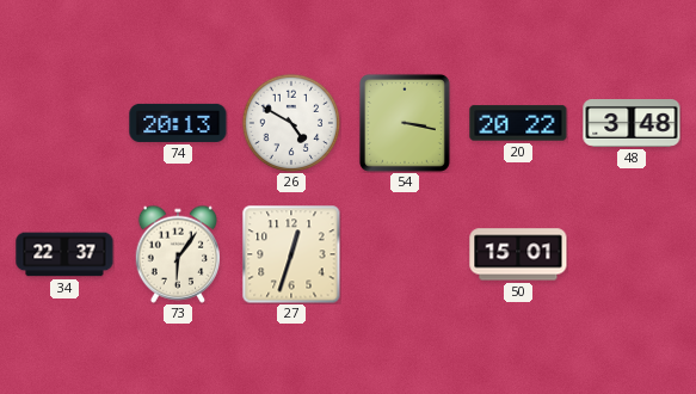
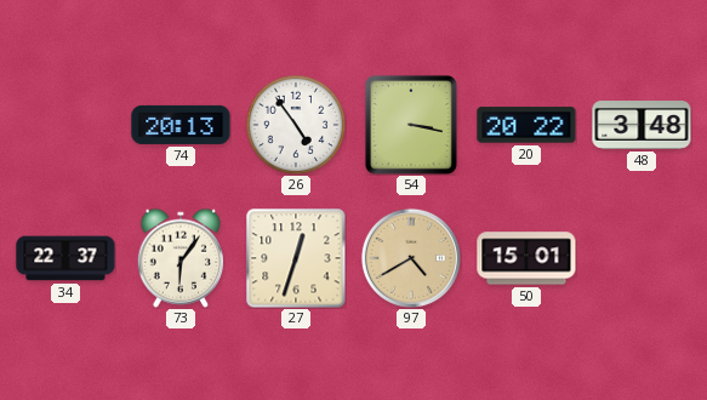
26: 4:50 -> 4:54 (296, 125)
97: none -> 4:40 (411, 258)
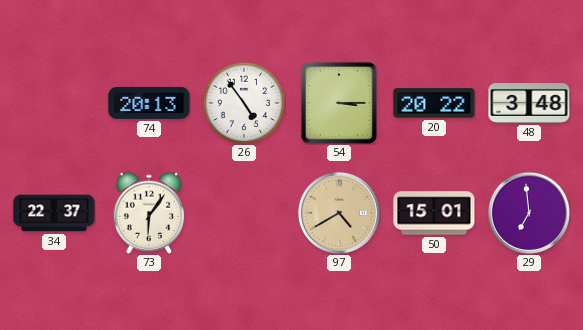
54: 3:17 -> 3:15 (339, 103)
27: 12:33 -> none (296, 258)
29: none -> 6:59 (529, 213)
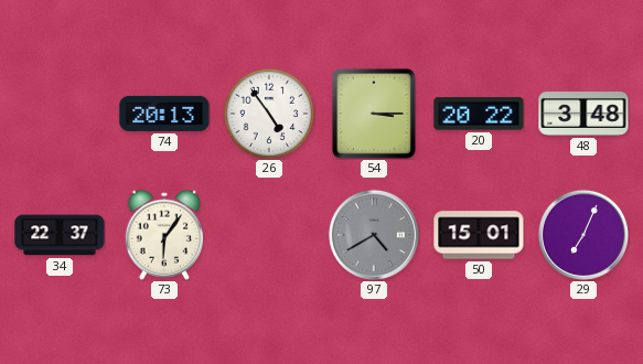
97 dial: champagne -> grey (374, 235)
29: 6:59 -> 7:04 (583, 235)
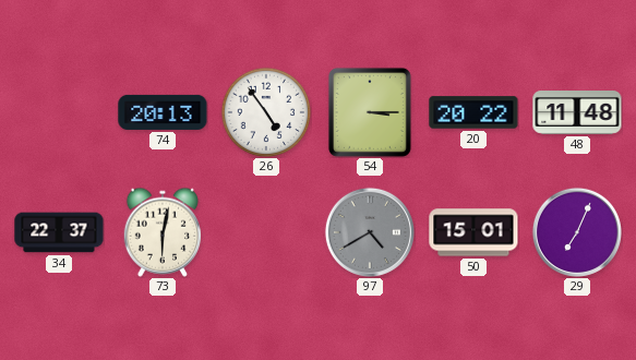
48: 3:48 -> 11:48 (577, 113)
73: 6:06 -> 6:02 (161, 232)
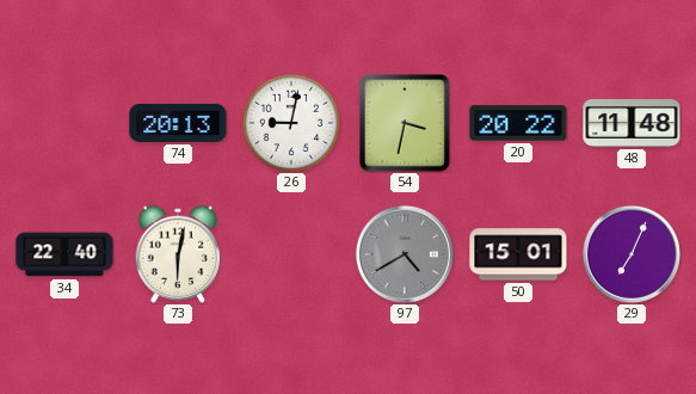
26: 4:54 -> 9:02 (291, 123)
54: 3:15 -> 3:32 (405, 123)
34: 22:37 -> 22:40 (64, 254)
